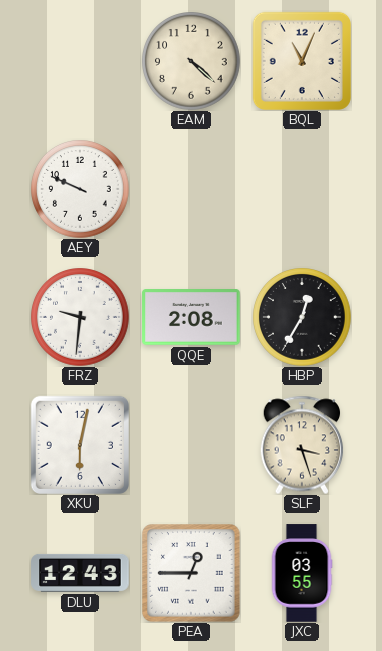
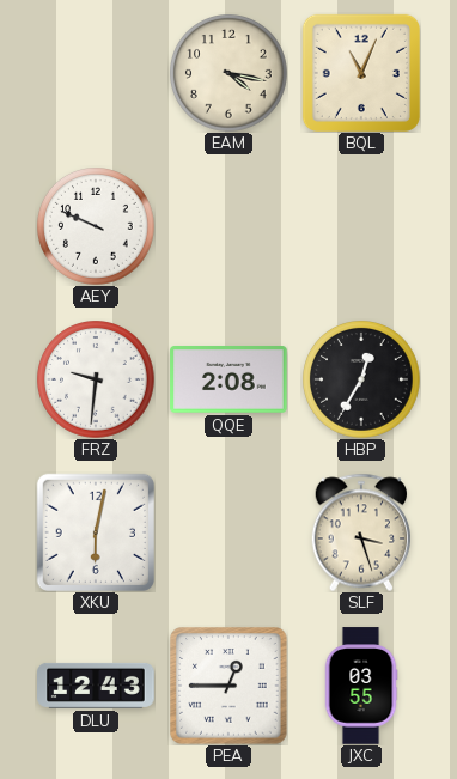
EAM: 4:22 -> 4:17 (230, 74)
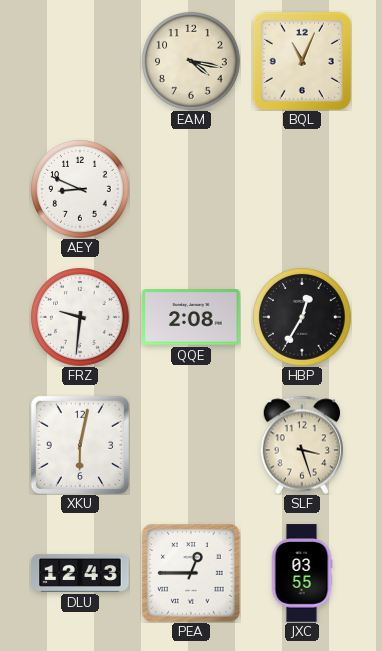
AEY: 9:49 -> 8:49 (81, 190)
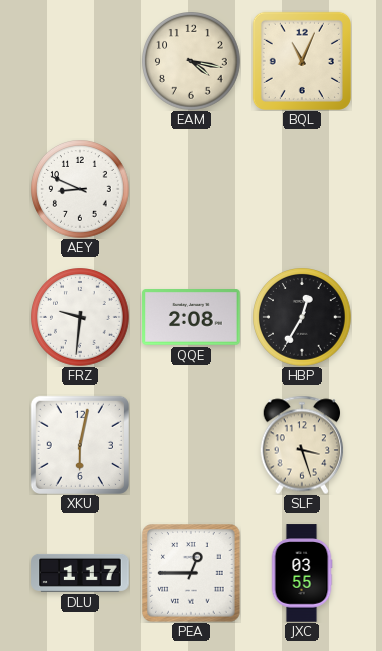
DLU: 12:43 -> 1:17 (80, 573)
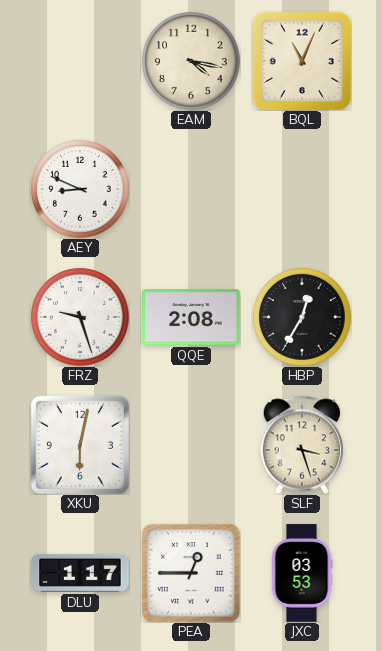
FRZ: 9:31 -> 9:27 (81, 318)
JXC: 03:55 -> 03:53 (302, 573)
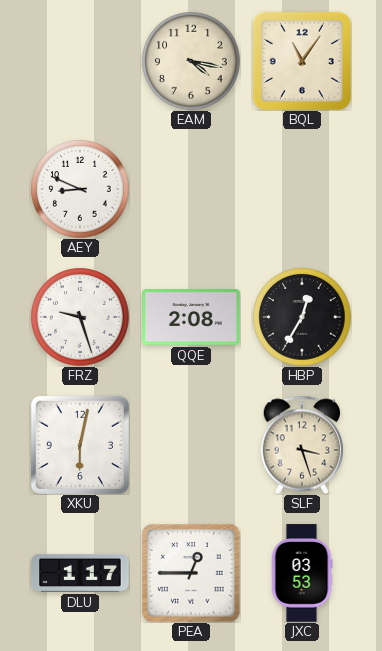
BQL: 11:04 -> 11:06 (302, 61)
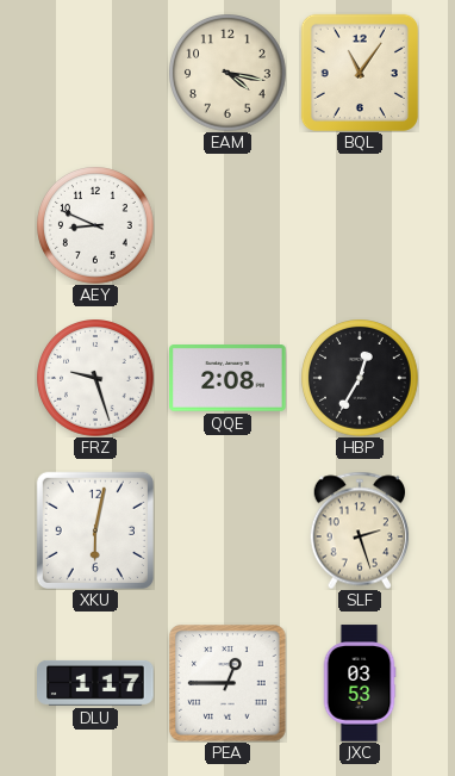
SLF: 3:27 -> 2:27 (360, 530)
